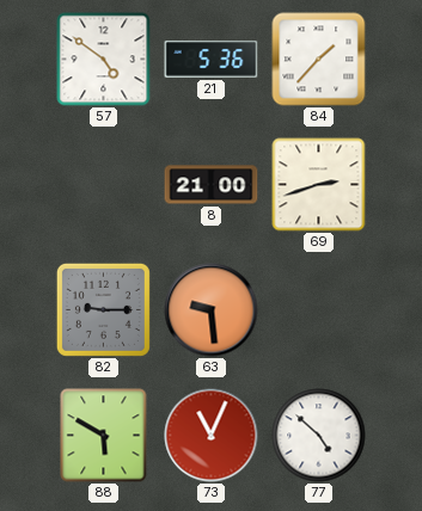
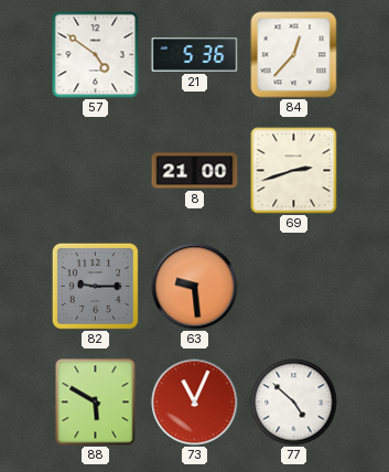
84: 1:37 -> 12:37 (294, 55)
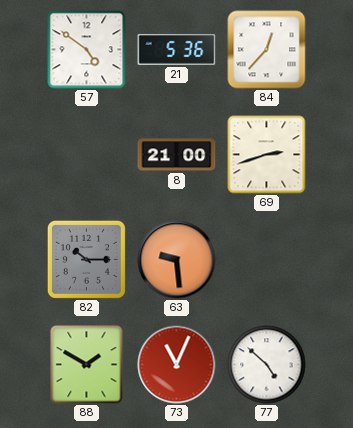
82: 9:15 -> 10:15 (86, 259)
88: 5:50 -> 1:50 (87, 365)
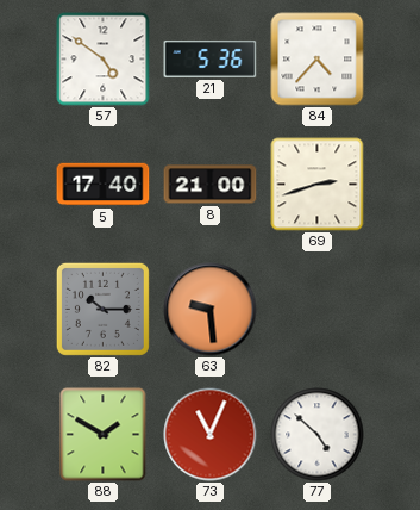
84: 12:37 -> 4:37 (318, 60)
5: none -> 17:40 (104, 185)
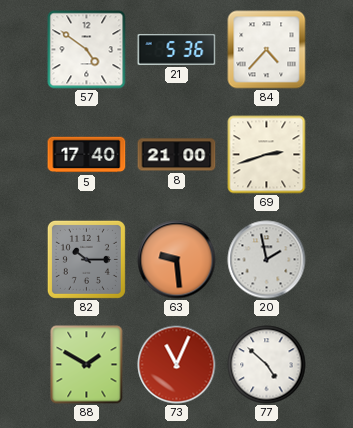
20: none -> 1:58 (267, 260)
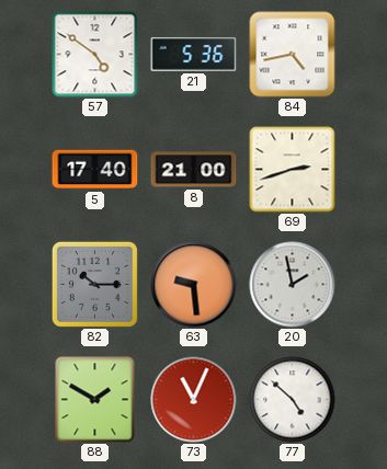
84: 4:37 -> 4:43 (293, 55)
